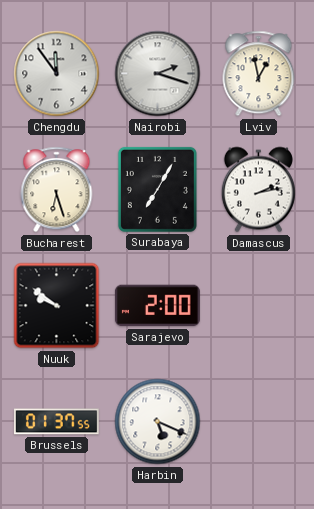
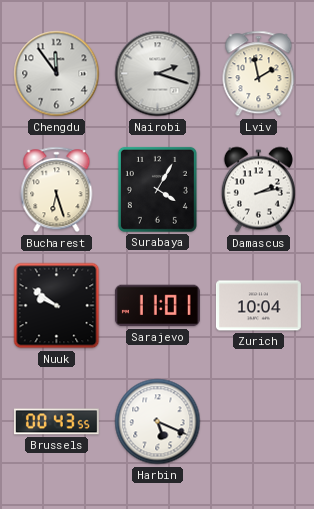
Lviv: 12:58 -> 1:58 (259, 74)
Surabaya: 7:05 -> 4:05 (157, 189)
Sarajevo: 2:00 -> 11:01 (157, 306)
Zurich: none -> 10:04 (258, 306)
Brussels: 01:37 -> 00:43 (56, 422)
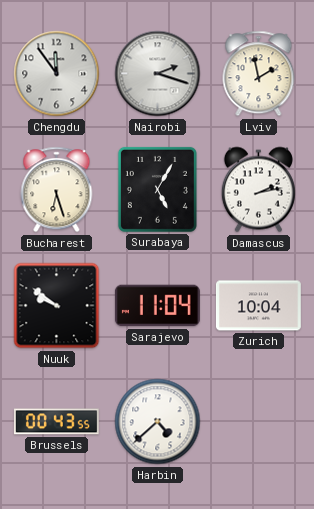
Surabaya: 4:05 -> 5:05 (157, 189)
Sarajevo: 11:01 -> 11:04 (157, 306)
Harbin: 5:19 -> 4:38 (158, 422)
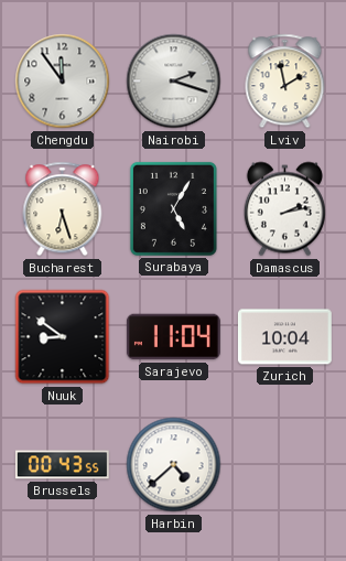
Nuuk: 9:51 -> 8:51 (63, 337)
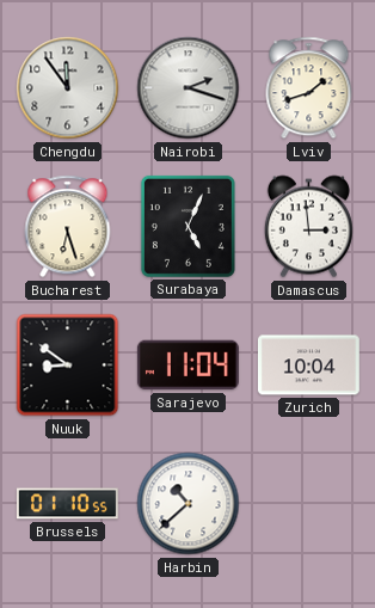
Lviv: 1:58 -> 1:42 (309, 88)
Surabaya: 5:05 -> 5:04 (187, 226)
Damascus: 2:13 -> 2:59 (308, 227)
Brussels: 00:43 -> 01:10 (67, 504)
Harbin: 4:38 -> 10:38 (189, 504)
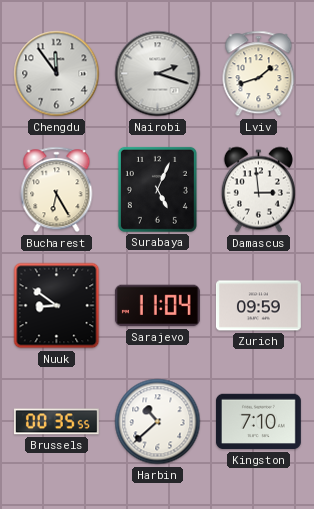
Bucharest: 6:27 -> 6:25 (57, 190)
Zurich: 10:04 -> 09:59 (258, 306)
Brussels: 01:10 -> 00:35 (56, 422)
Kingston: none -> 7:10 (258, 422)
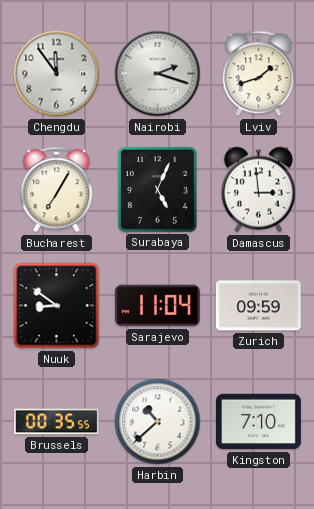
Bucharest: 6:25 -> 7:05 (57, 190)
